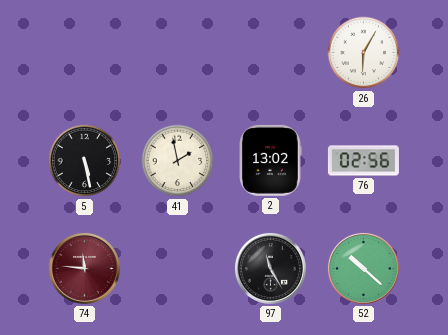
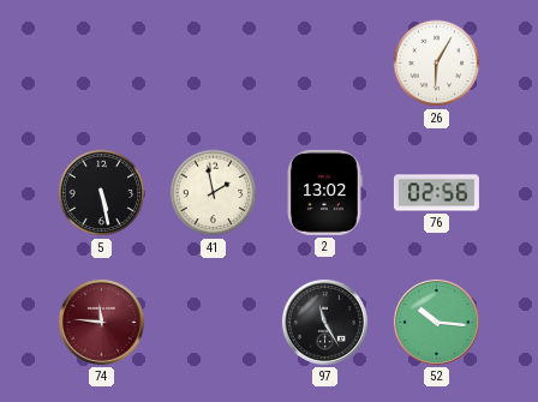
52: 10:22 -> 10:16 (436, 322)
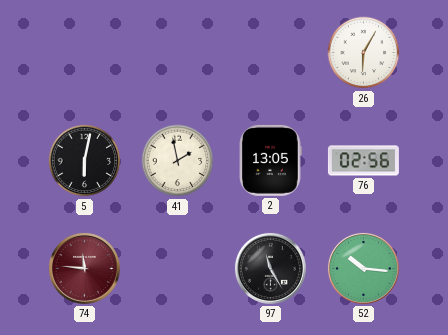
5: 5:28 -> 6:02 (85, 161)
2: 13:02 -> 13:05 (270, 160)
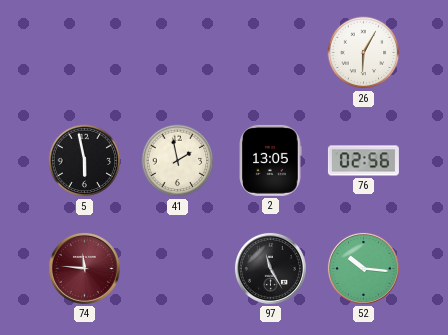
5: 6:02 -> 5:58 (85, 161)
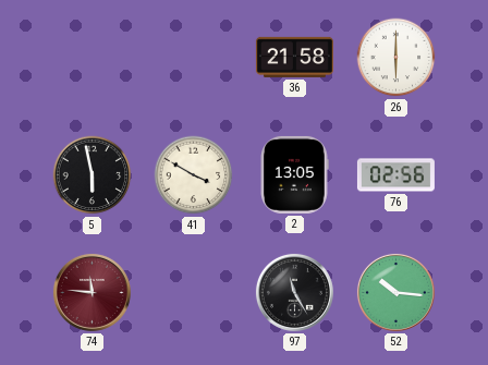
36: none -> 21:58 (294, 57)
26: 6:05 -> 6:00 (396, 58)
41: 1:58 -> 3:50 (194, 175)
